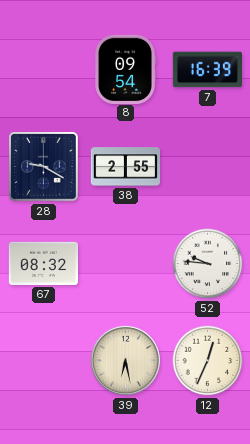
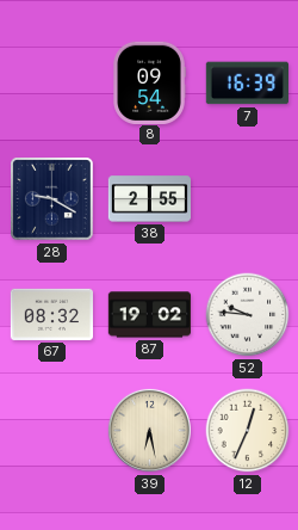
87: none -> 19:02 (149, 315)
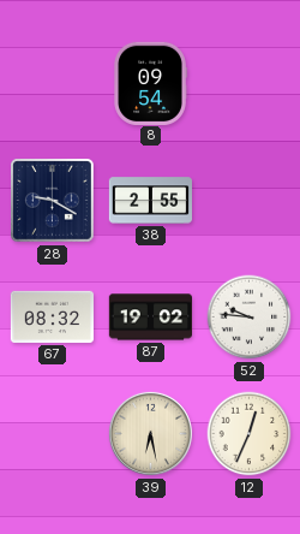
7: 16:39 -> none (247, 84)
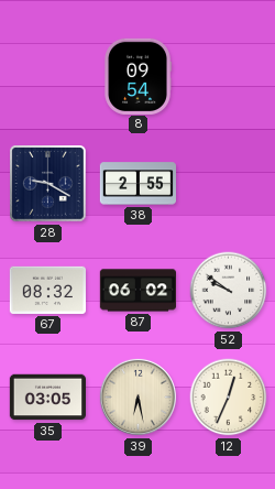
87: 19:02 -> 06:02 (137, 291)
52: 9:46 -> 9:51 (229, 291)
35: none -> 03:05 (47, 398)
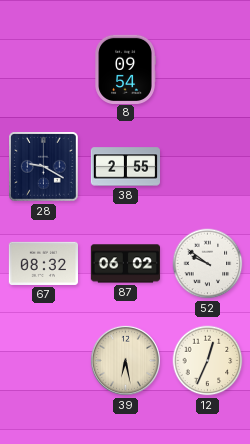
35: 03:05 -> none (47, 398)
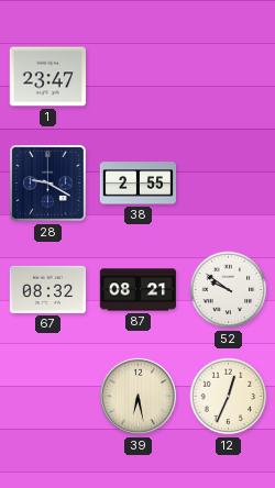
1: none -> 23:47 (47, 77)
8: 09:54 -> none (125, 69)
87: 06:02 -> 08:21 (137, 290)
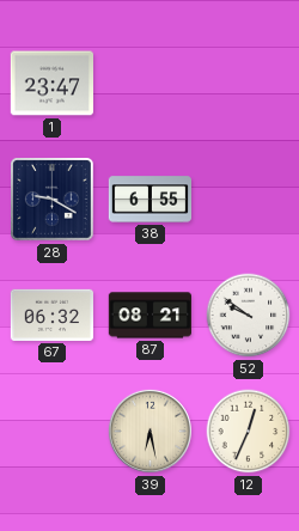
38: 2:55 -> 6:55 (149, 200)
67: 08:32 -> 06:32 (51, 315)
